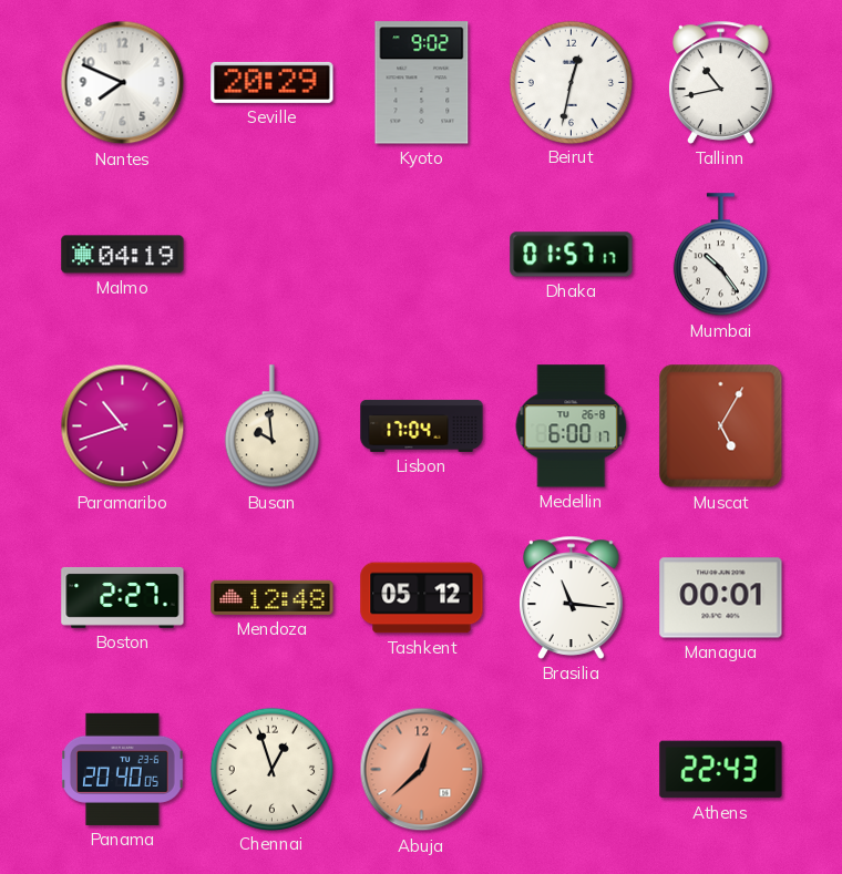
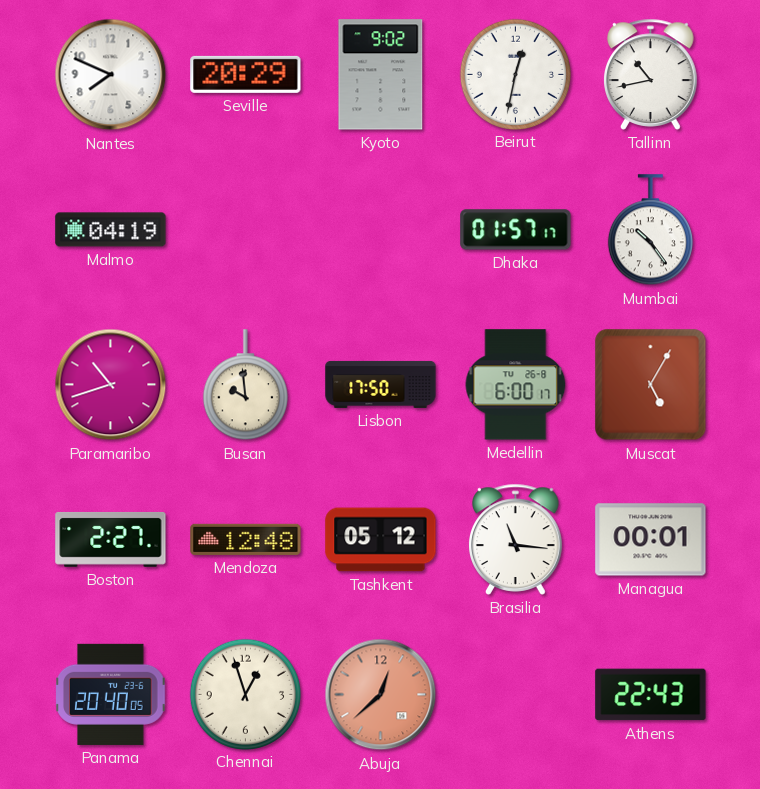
Lisbon: 17:04 -> 17:50 (381, 384)
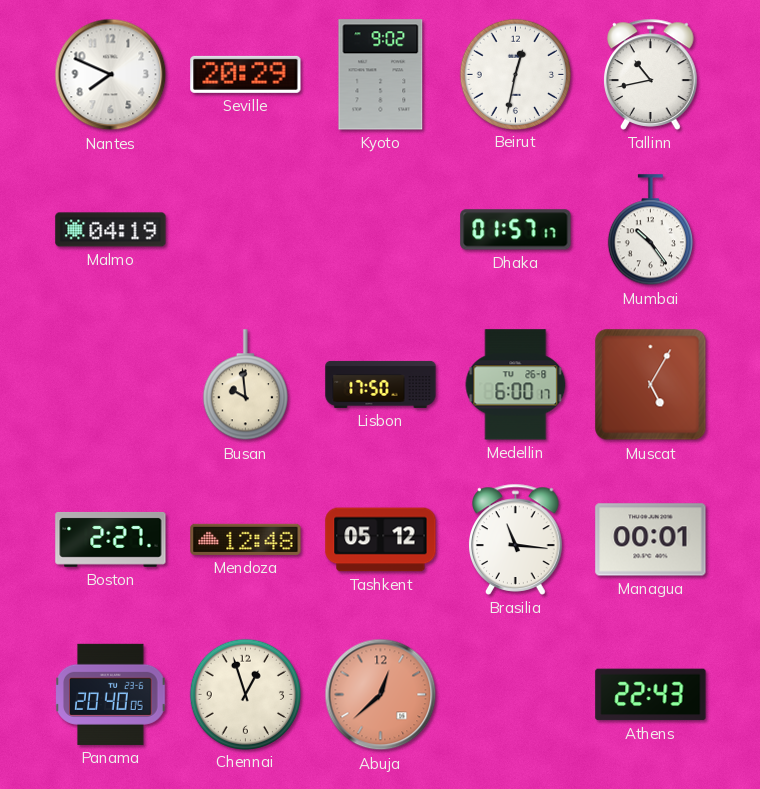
Paramaribo: 10:42 -> none (111, 385)
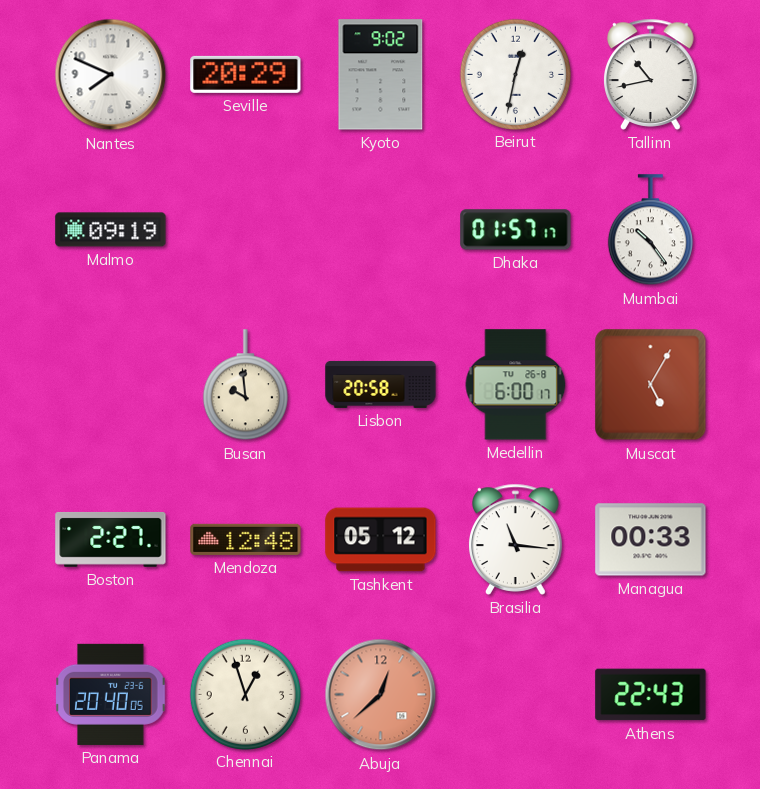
Malmo: 04:19 -> 09:19 (111, 230)
Lisbon: 17:50 -> 20:58 (381, 384)
Managua: 00:01 -> 00:33 (651, 540)
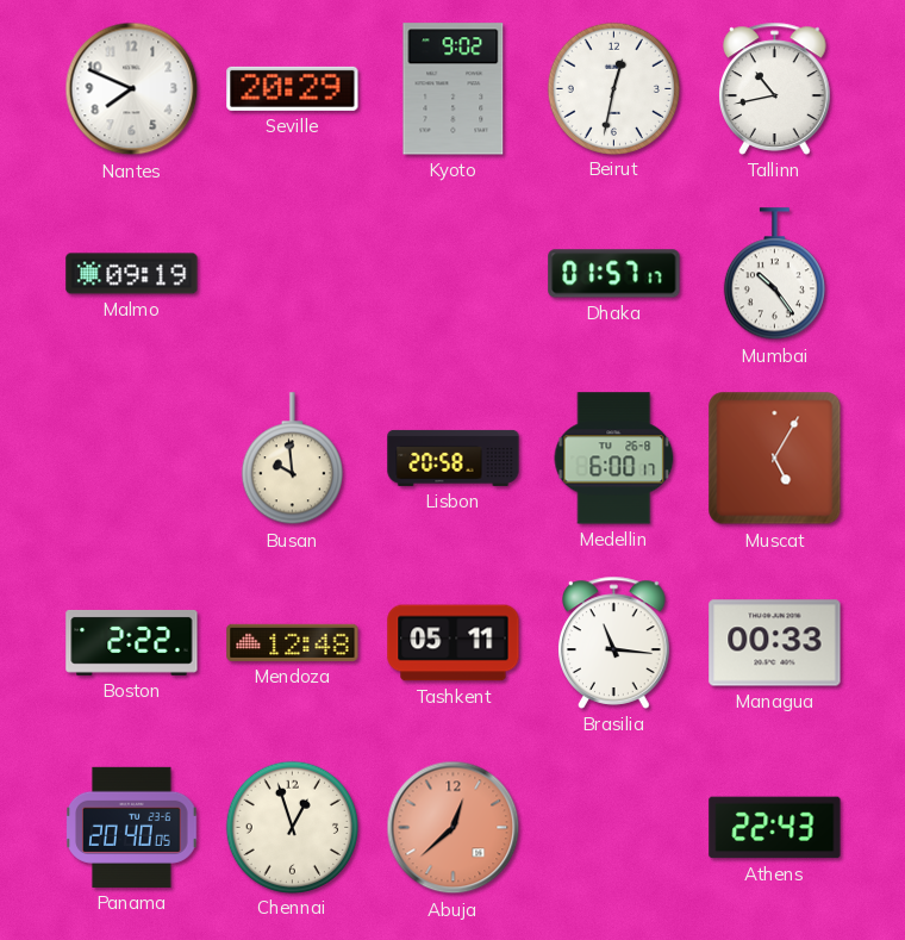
Boston: 2:27 -> 2:22 (132, 642)
Tashkent: 05:12 -> 05:11 (454, 643)
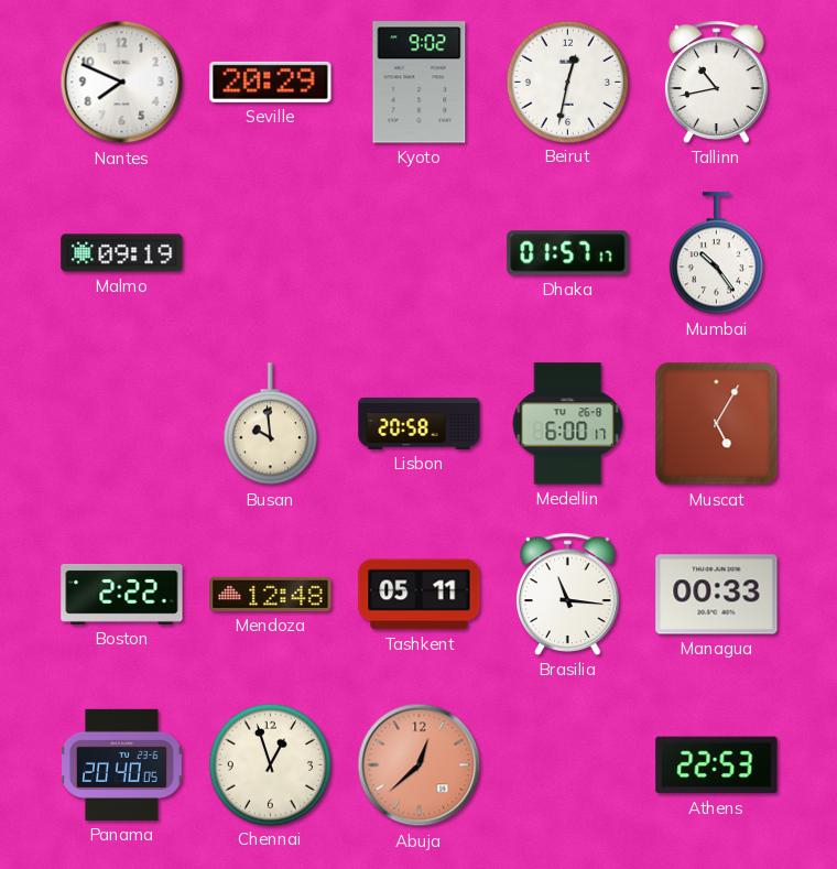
Athens: 22:43 -> 22:53 (717, 765)
